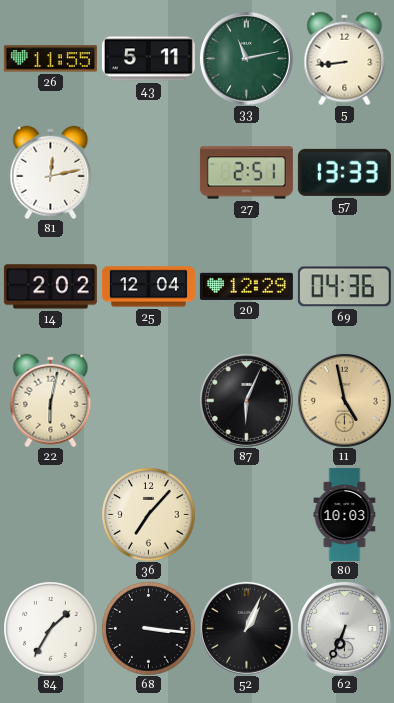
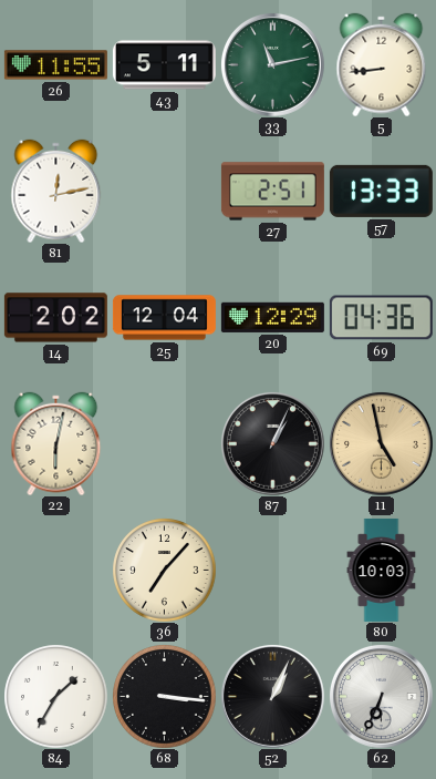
87: 6:04 -> 1:04 (273, 444)
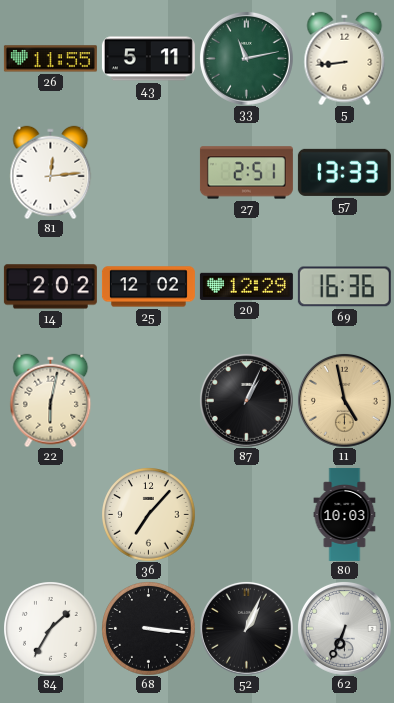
81: 12:13 -> 12:14 (51, 172)
25: 12:04 -> 12:02 (148, 287)
69: 04:36 -> 16:36 (344, 287)
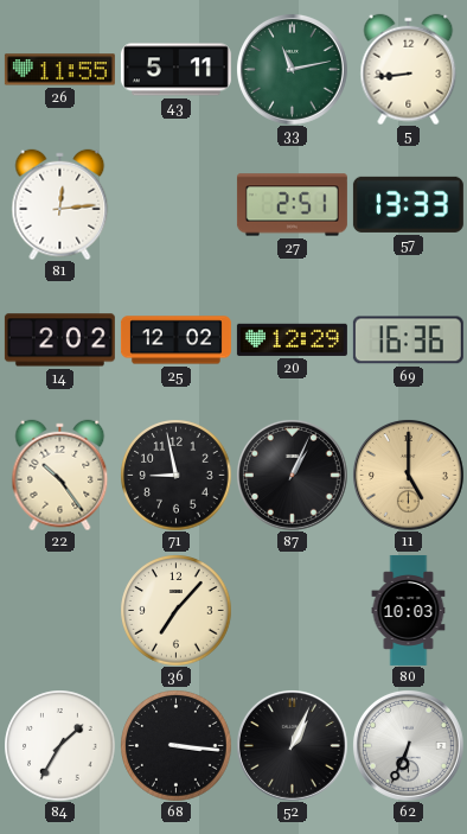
22: 6:02 -> 10:24 (60, 475)
71: none -> 8:58 (175, 475)
11: 4:58 -> 5:00 (409, 476)
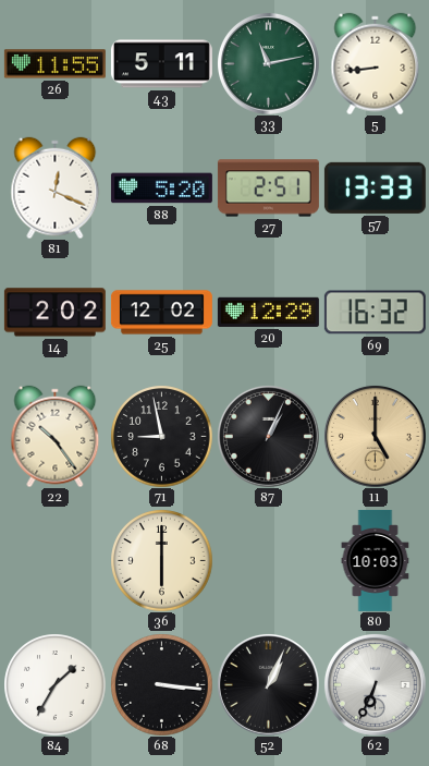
81: 12:14 -> 12:19 (56, 187)
88: none -> 5:20 (161, 189)
69: 16:36 -> 16:32 (375, 313)
36: 7:07 -> 6:00 (161, 560)
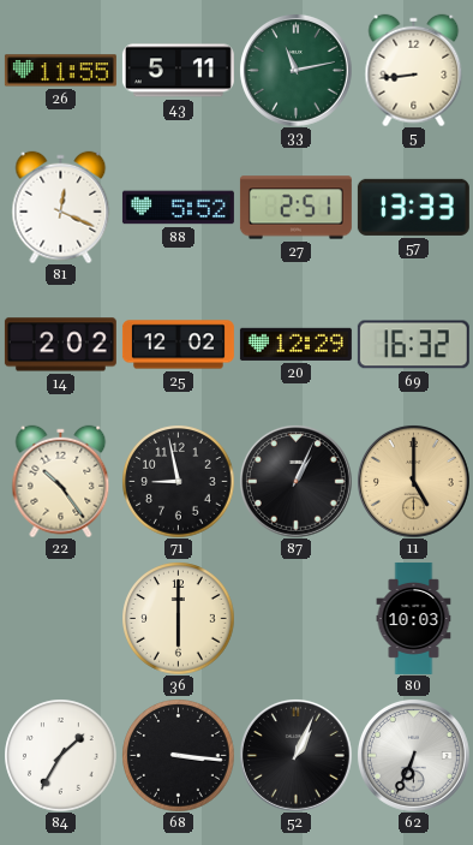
88: 5:20 -> 5:52 (178, 208)
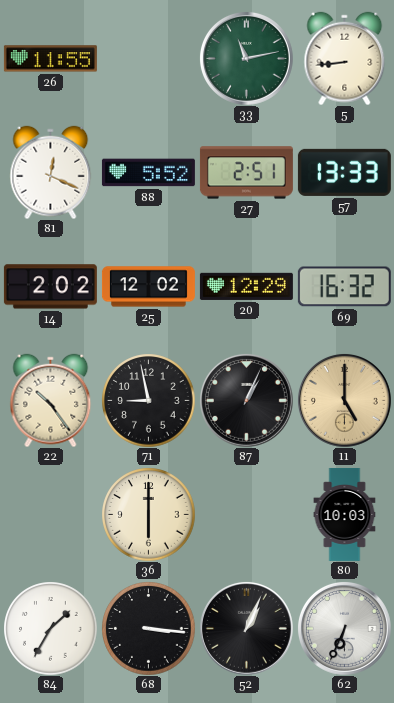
43: 5:11 -> none (178, 71)
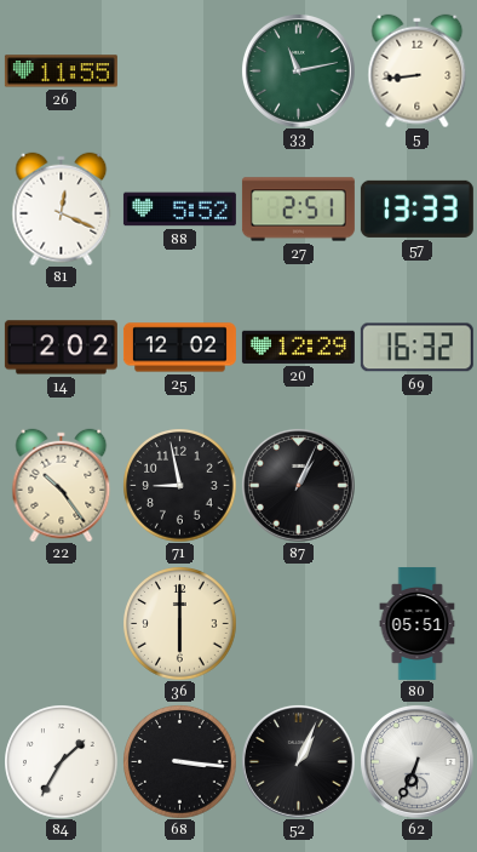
11: 5:00 -> none (345, 401)
80: 10:03 -> 05:51 (418, 623)
